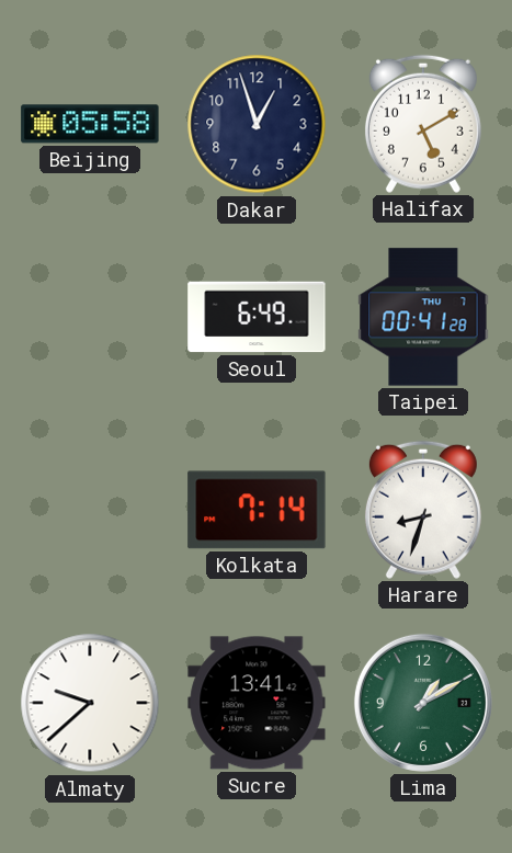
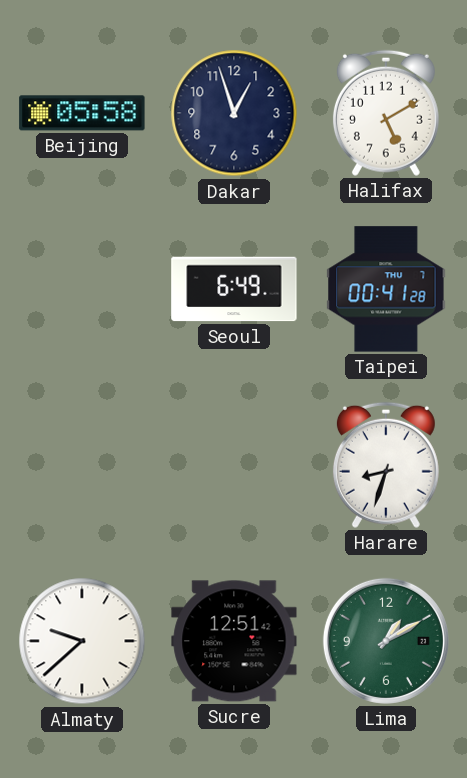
Kolkata: 7:14 -> none (257, 510)
Sucre: 13:41 -> 12:51 (234, 641)
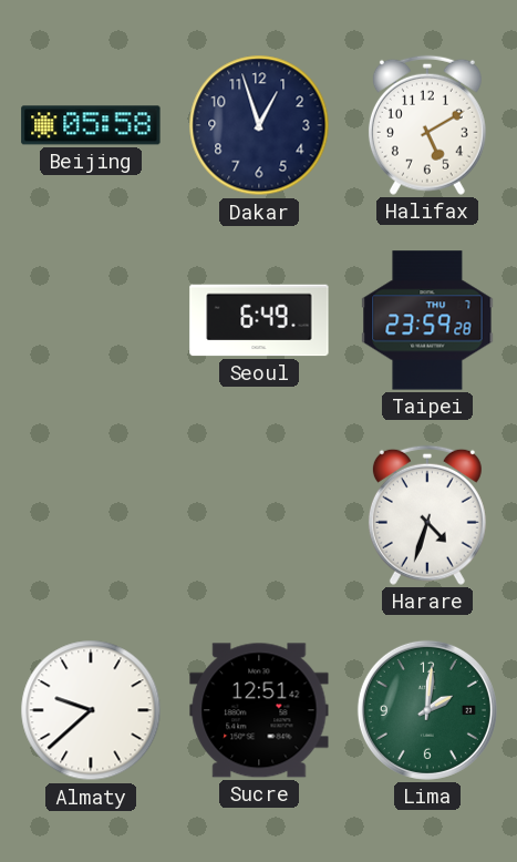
Taipei: 00:41 -> 23:59 (427, 320)
Harare: 8:33 -> 4:33 (427, 515)
Lima: 1:10 -> 2:01 (427, 710)
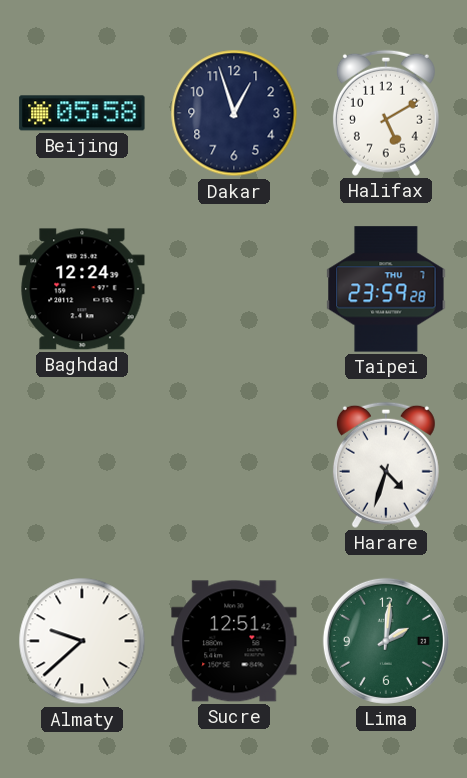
Baghdad: none -> 12:24 (82, 289)
Seoul: 6:49 -> none (259, 320)
